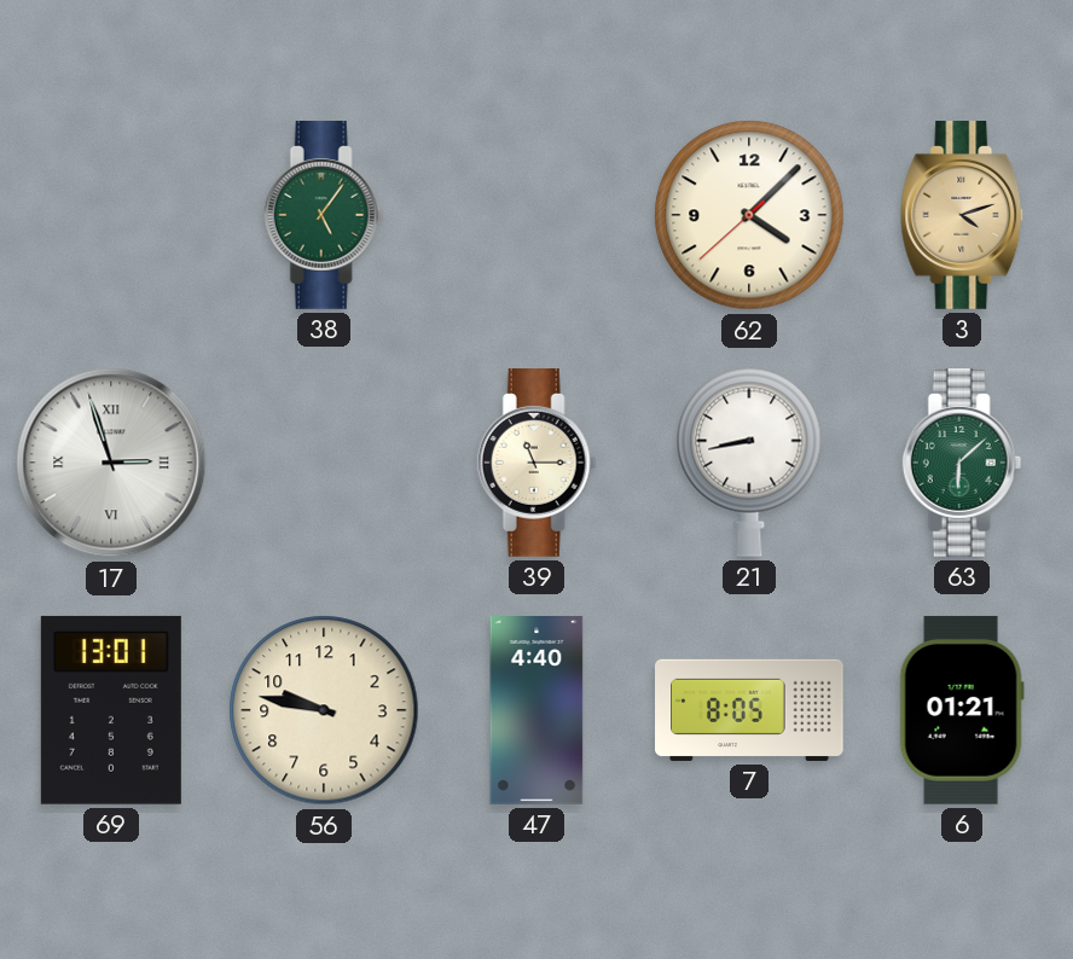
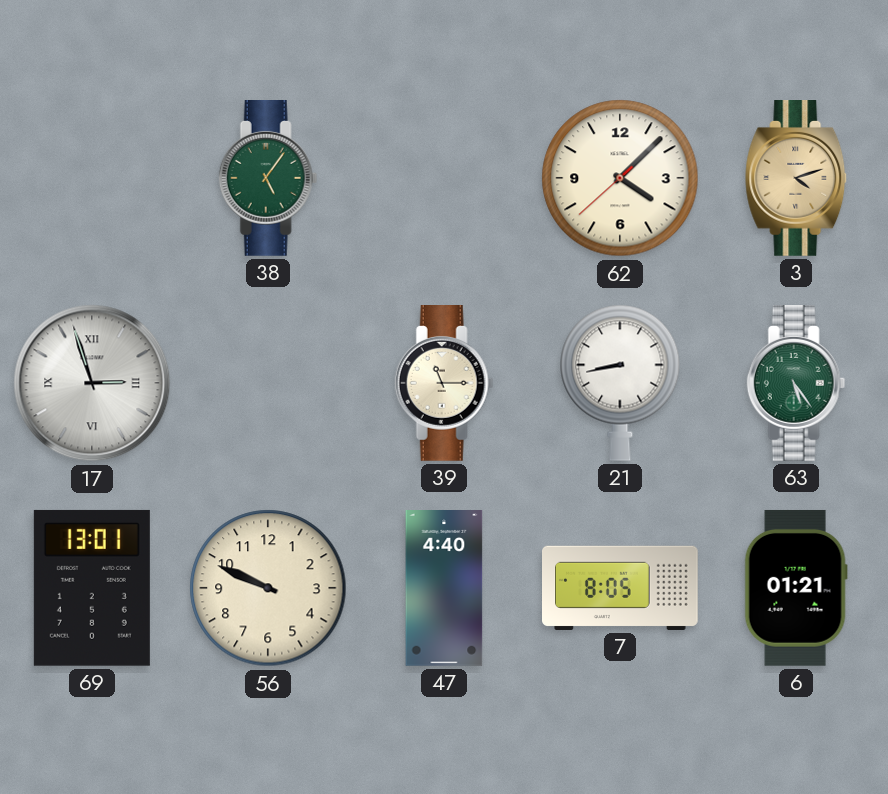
63: 6:08 -> 5:24 (796, 384)
56: 9:47 -> 9:49 (268, 588)
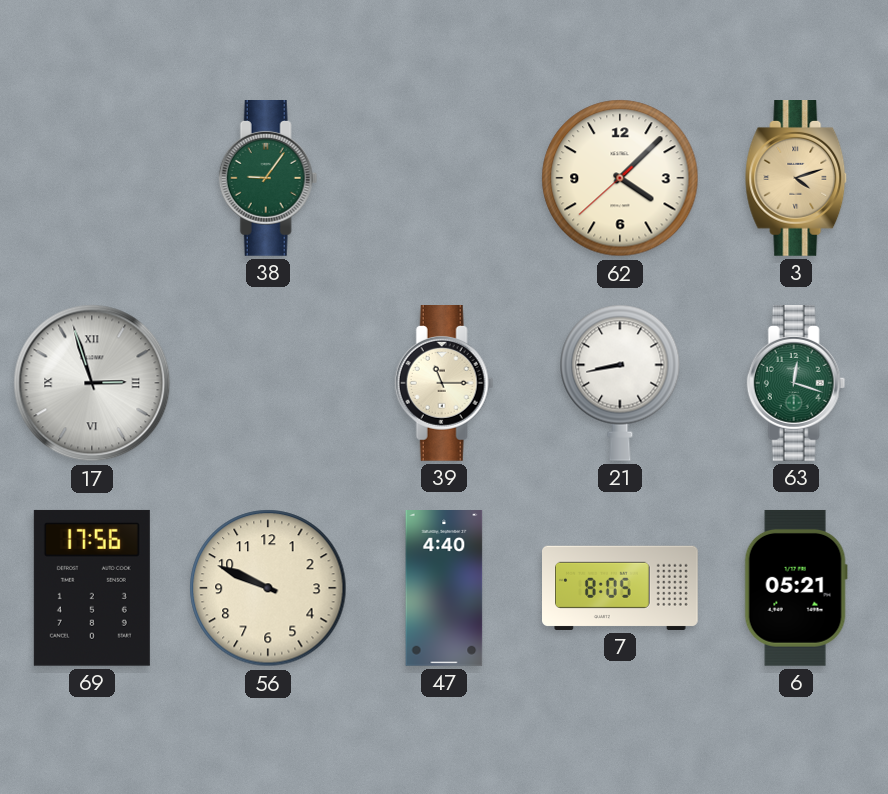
38: 5:06 -> 9:06 (268, 179)
63: 5:24 -> 12:18 (796, 384)
69: 13:01 -> 17:56 (92, 588)
6: 01:21 -> 05:21 (796, 588)
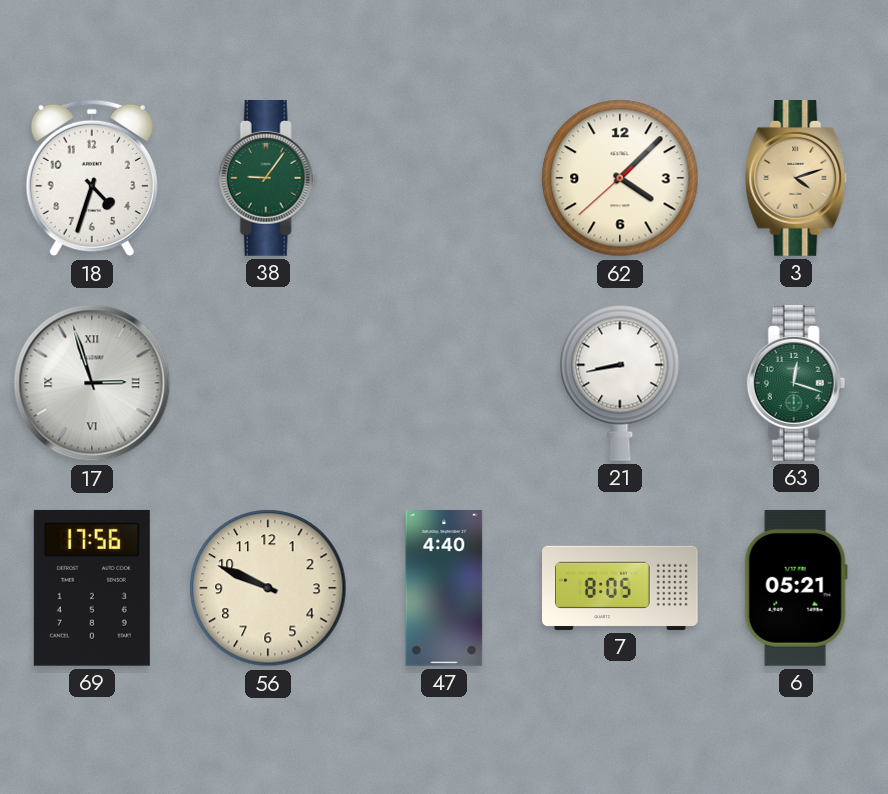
18: none -> 4:33 (92, 178)
39: 11:15 -> none (444, 384)
